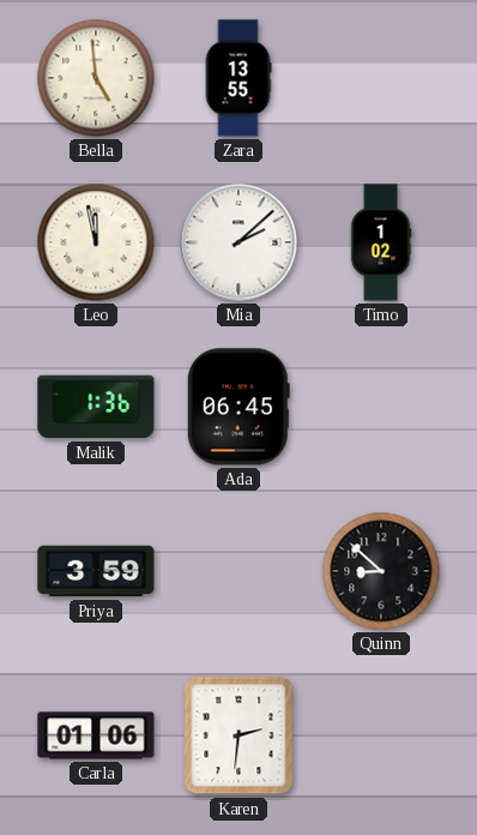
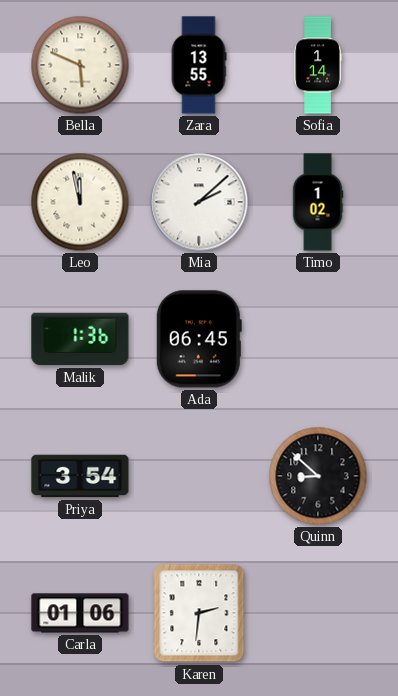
Bella: 4:59 -> 5:49 (80, 65)
Sofia: none -> 1:14 (318, 65)
Priya: 3:59 -> 3:54 (80, 476)
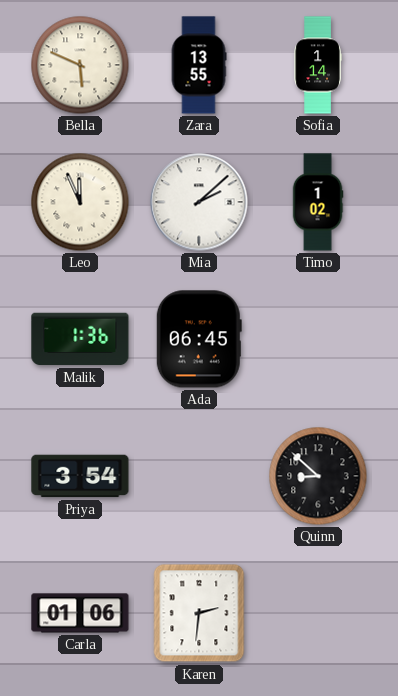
Leo: 11:58 -> 11:56 (80, 202)
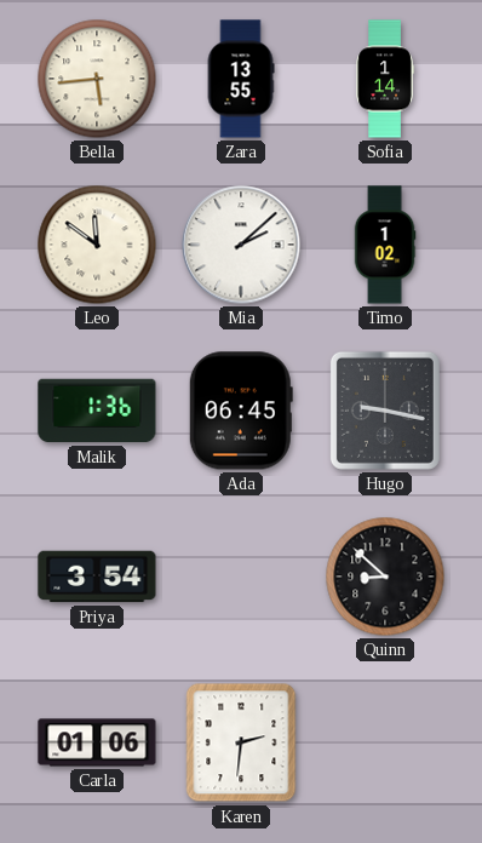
Bella: 5:49 -> 5:44 (97, 79)
Leo: 11:56 -> 11:51 (97, 245)
Hugo: none -> 9:17 (385, 411)
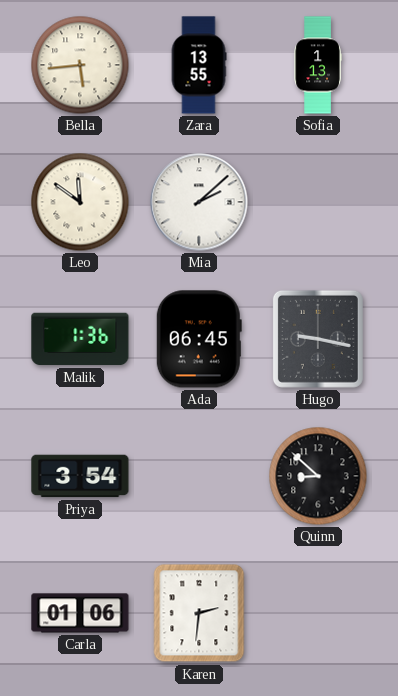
Sofia: 1:14 -> 1:13 (318, 65)
Timo: 1:02 -> none (385, 245)
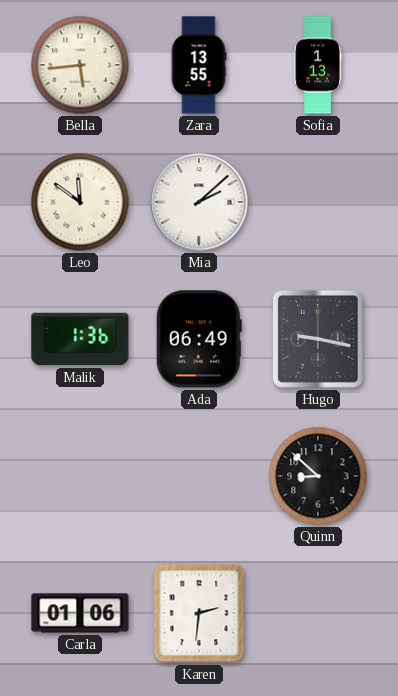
Ada: 06:45 -> 06:49 (199, 339)
Priya: 3:54 -> none (80, 476)
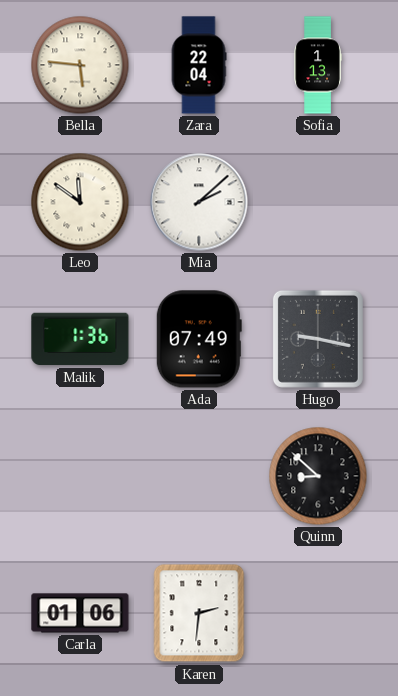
Bella: 5:44 -> 5:46 (80, 65)
Zara: 13:55 -> 22:04 (199, 65)
Ada: 06:49 -> 07:49 (199, 339)
